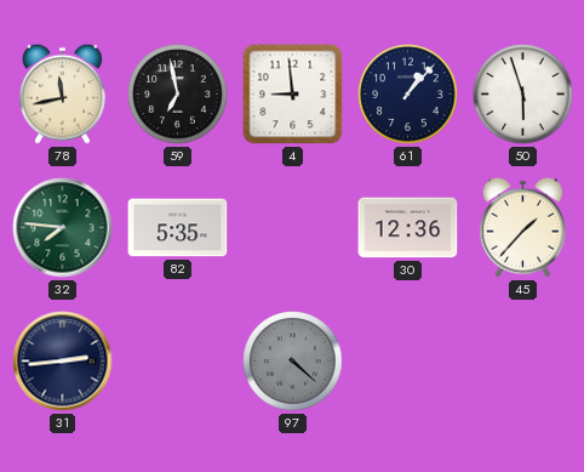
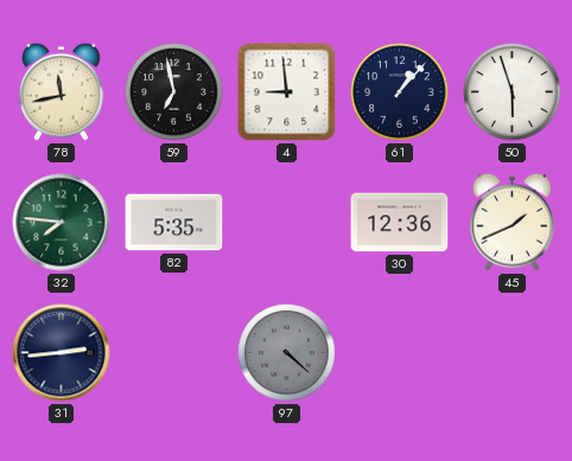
45: 1:37 -> 1:41 (511, 222)
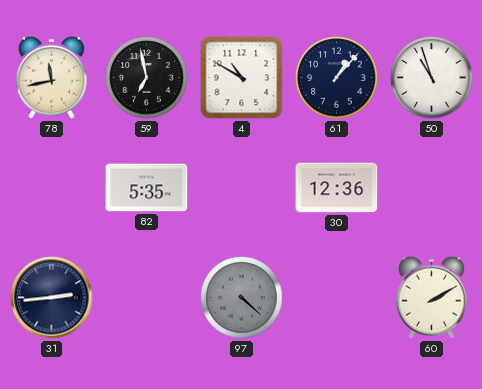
4: 8:59 -> 10:50 (242, 78)
50: 5:57 -> 10:57 (432, 78)
32: 7:46 -> none (62, 223)
45: 1:41 -> none (511, 222)
60: none -> 2:10 (431, 297)
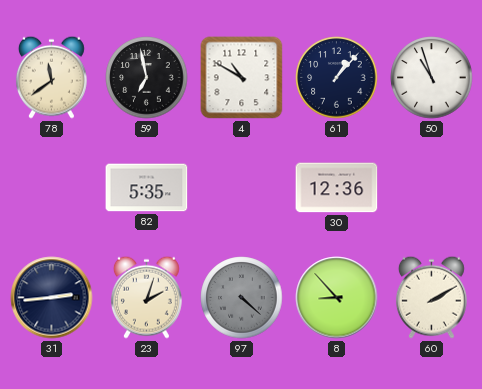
78: 11:43 -> 11:39 (51, 77)
23: none -> 2:03 (146, 297)
8: none -> 8:53 (337, 298)
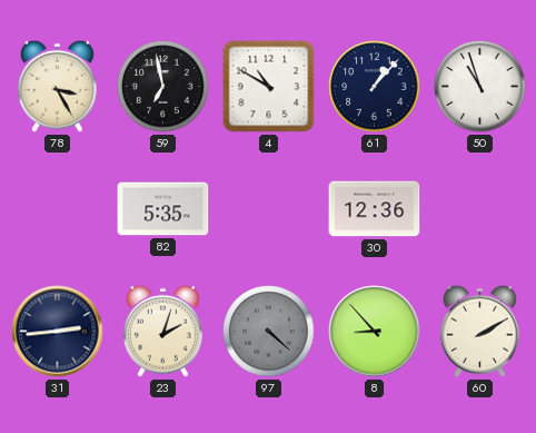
78: 11:39 -> 3:25 (57, 86)
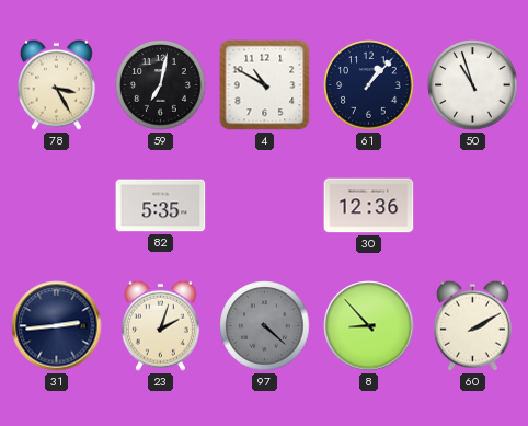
59: 6:58 -> 7:02 (161, 85)
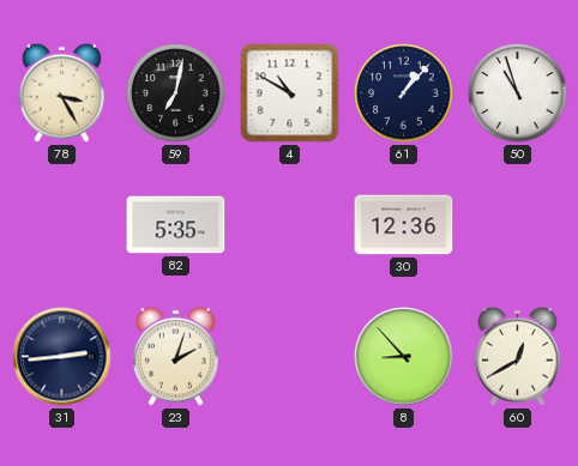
97: 4:22 -> none (265, 326)
60: 2:10 -> 12:40 (517, 356)
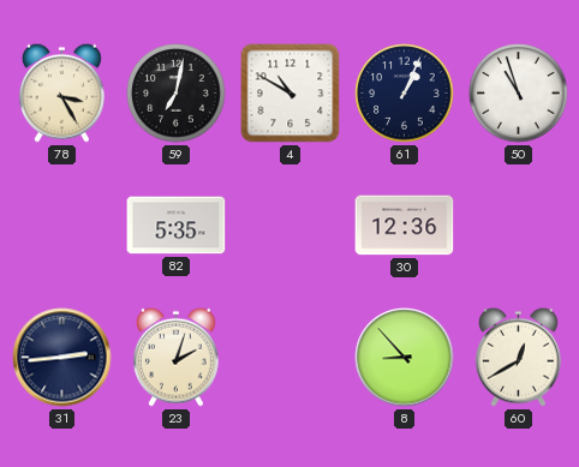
61: 1:07 -> 1:04 (405, 94)
